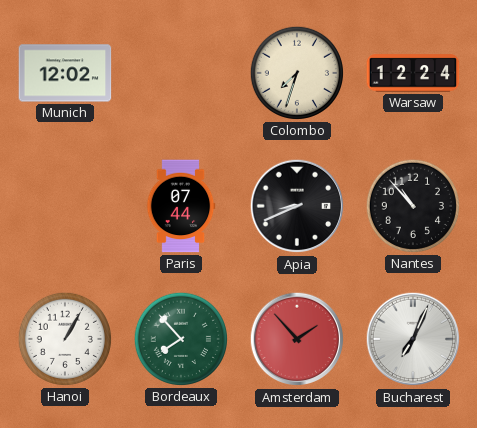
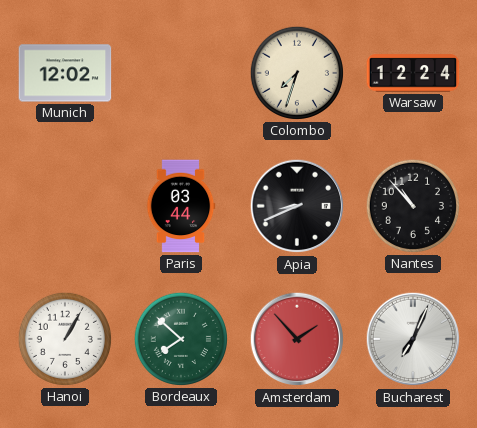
Paris: 07:44 -> 03:44 (181, 206)
Bordeaux: 7:53 -> 7:52 (180, 339)
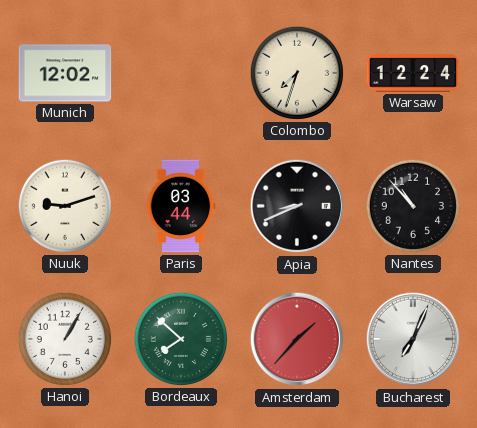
Nuuk: none -> 9:12 (64, 206)
Amsterdam: 1:53 -> 1:37 (297, 339)
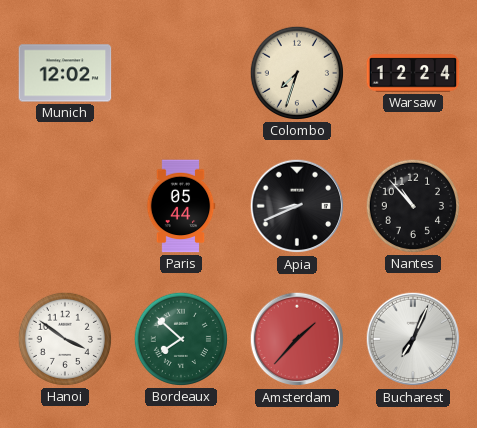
Nuuk: 9:12 -> none (64, 206)
Paris: 03:44 -> 05:44 (181, 206)
Hanoi: 1:05 -> 3:51 (64, 339)
